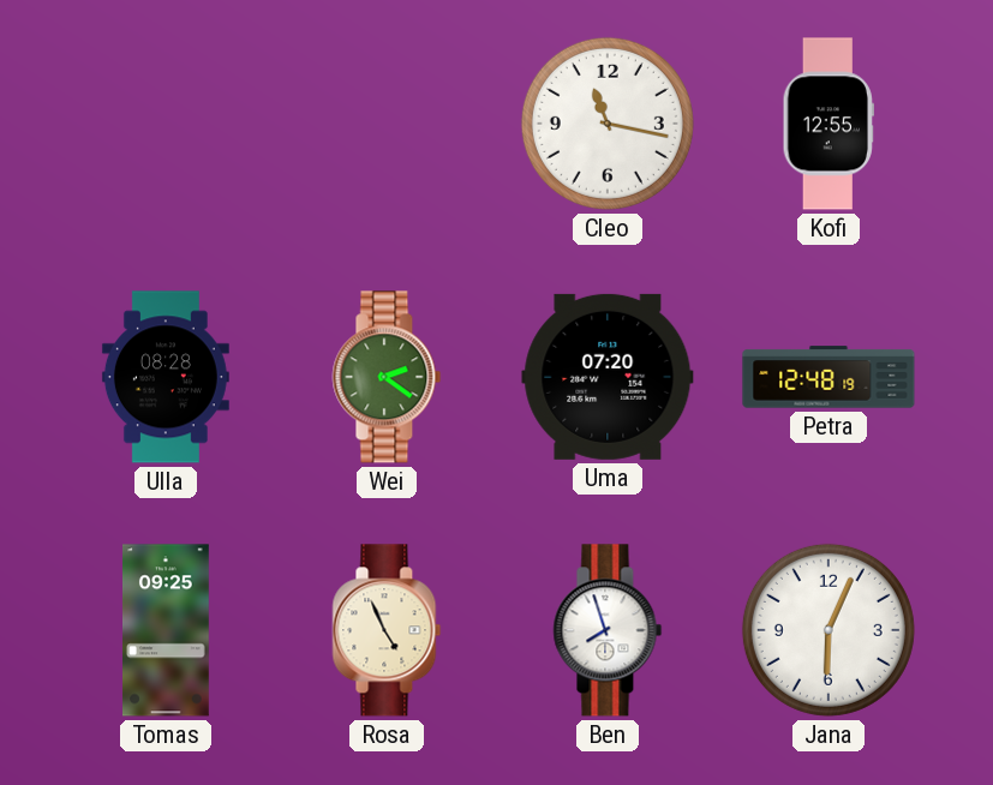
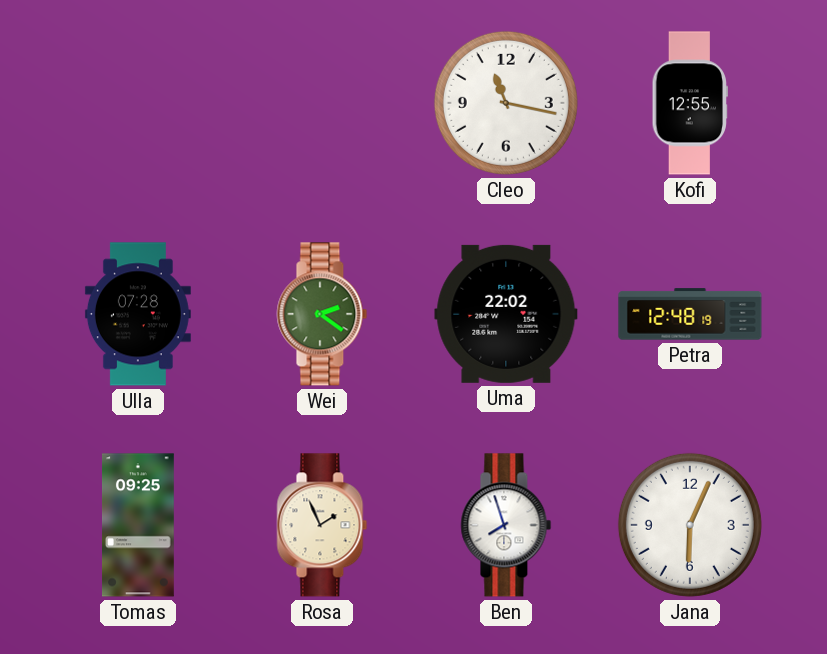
Ulla: 08:28 -> 07:28 (138, 314)
Uma: 07:20 -> 22:02 (506, 314)
Rosa: 4:56 -> 1:56 (322, 525)
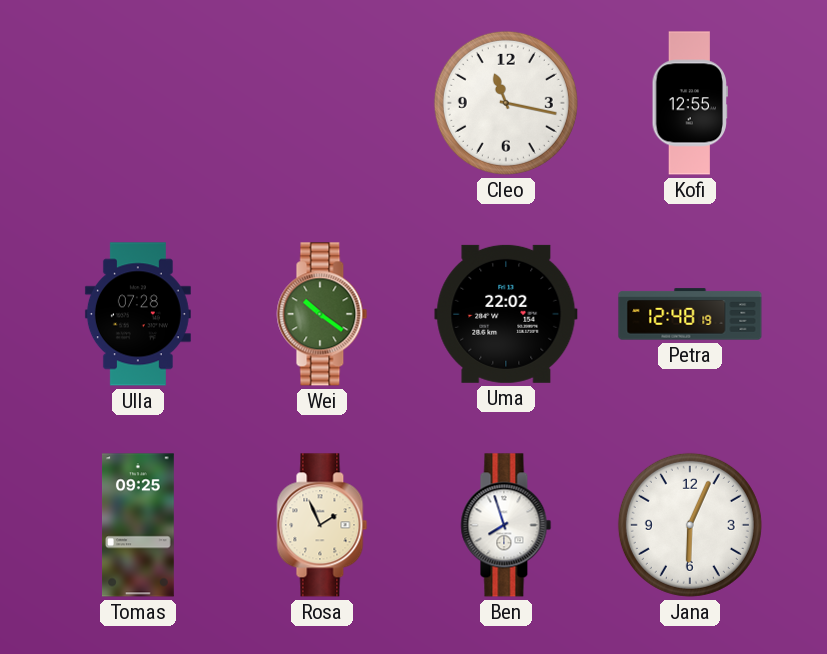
Wei: 2:21 -> 10:21 (322, 314)
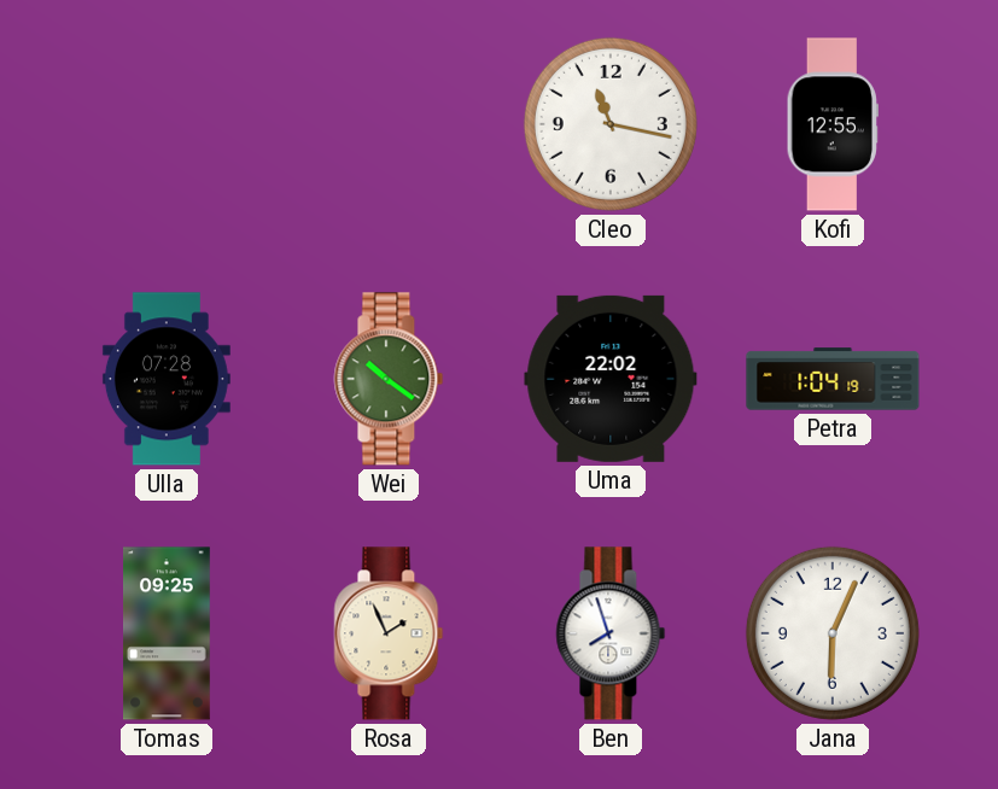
Petra: 12:48 -> 1:04 (833, 379)
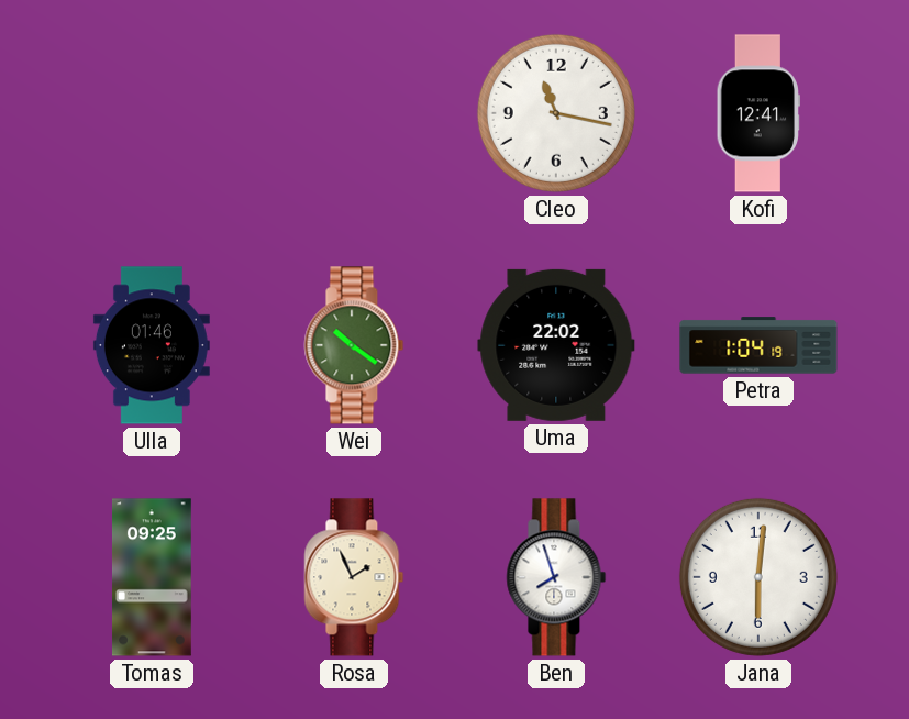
Kofi: 12:55 -> 12:41 (757, 113)
Ulla: 07:28 -> 01:46 (152, 345)
Jana: 6:04 -> 6:01 (758, 577)
